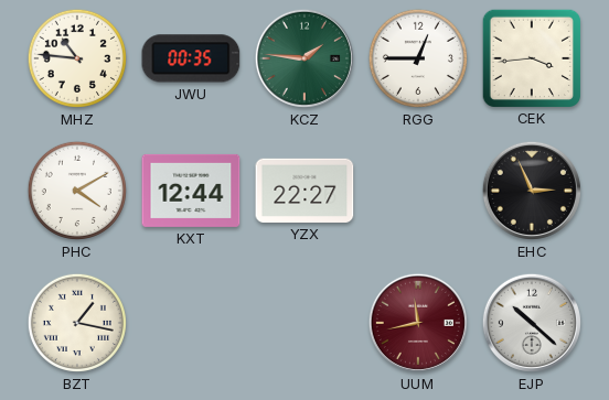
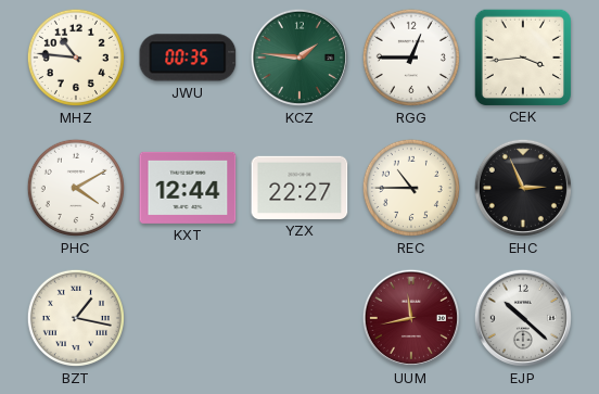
REC: none -> 10:45 (411, 188)
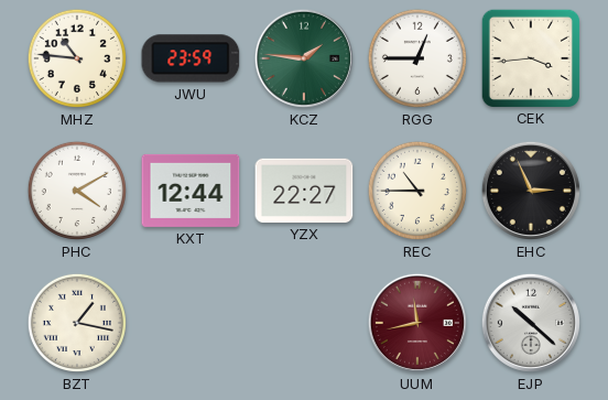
JWU: 00:35 -> 23:59 (191, 58)
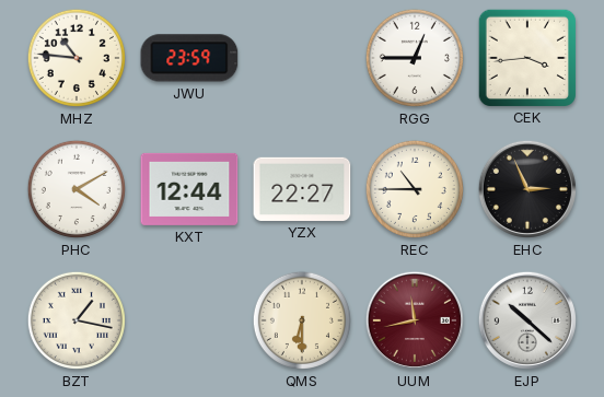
KCZ: 1:46 -> none (304, 58)
QMS: none -> 6:30 (302, 320)
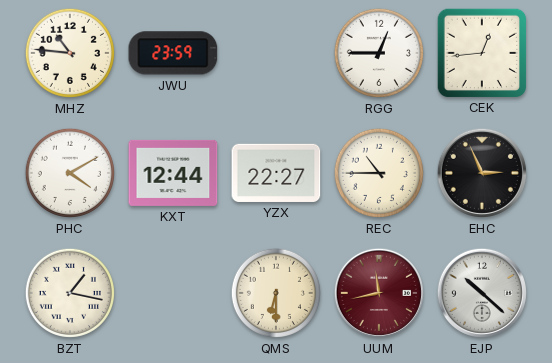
CEK: 3:44 -> 12:44 (481, 52)
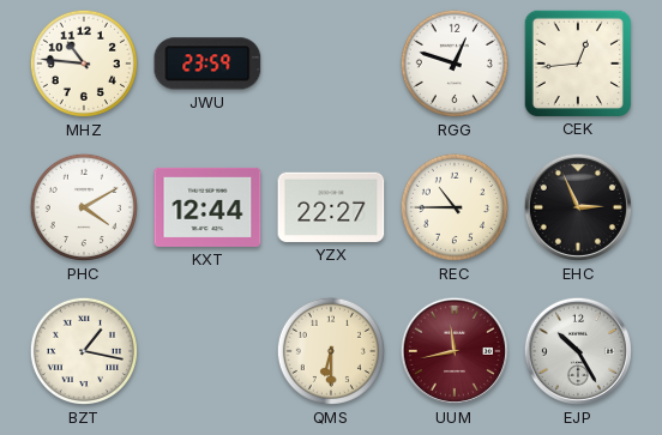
RGG: 12:45 -> 12:48 (455, 64)
EJP: 10:22 -> 10:25 (578, 351)
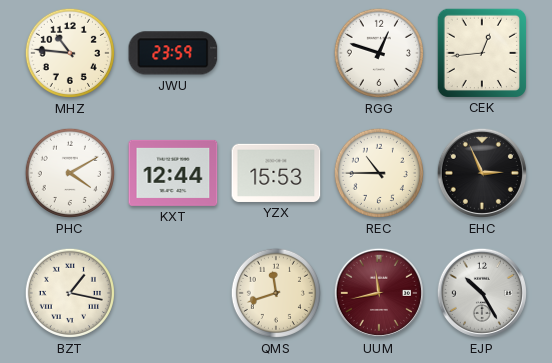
YZX: 22:27 -> 15:53 (276, 173)
QMS: 6:30 -> 11:42 (276, 293)
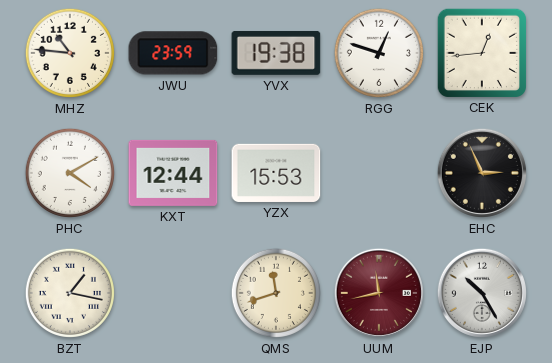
YVX: none -> 19:38 (276, 53)
REC: 10:45 -> none (379, 173)
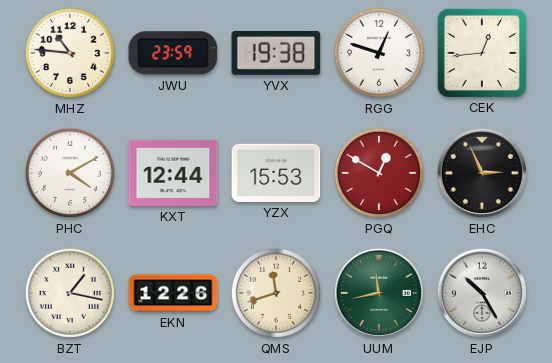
PGQ: none -> 12:50 (379, 173)
EKN: none -> 12:26 (173, 293)
UUM dial: burgundy -> green (379, 293)
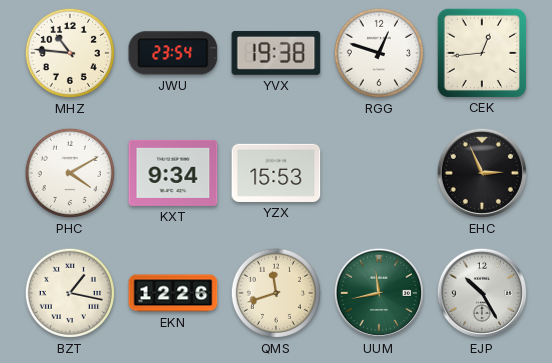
JWU: 23:59 -> 23:54 (173, 53)
KXT: 12:44 -> 9:34 (173, 173)
PGQ: 12:50 -> none (379, 173)
